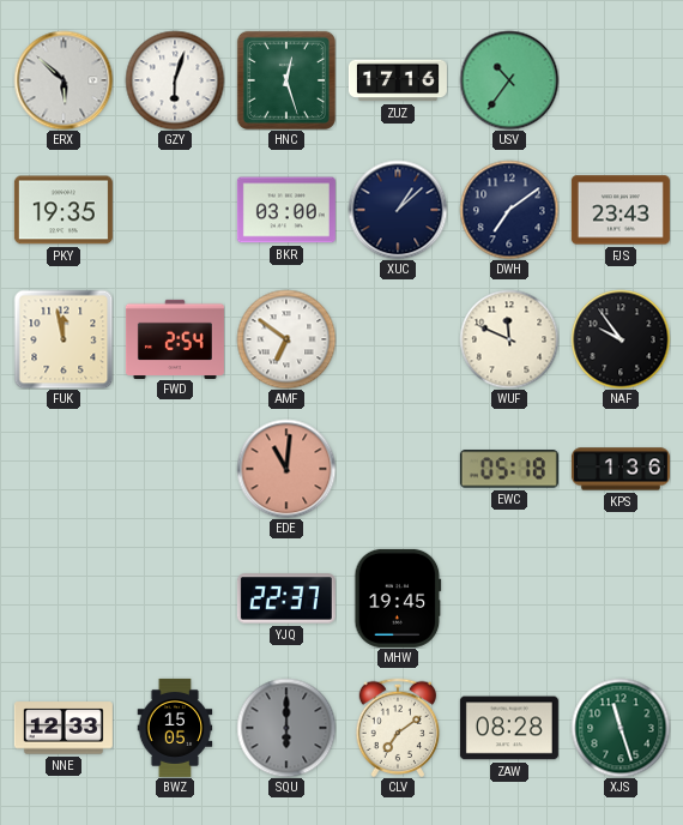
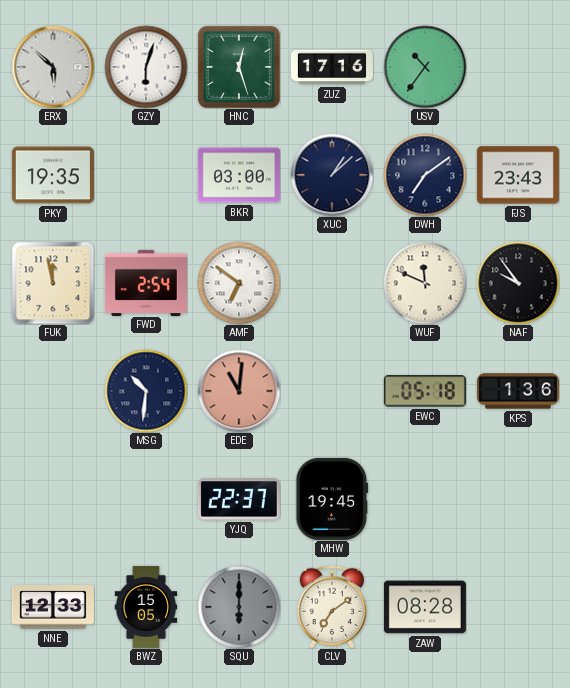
MSG: none -> 10:31 (146, 391)
XJS: 11:27 -> none (621, 728)
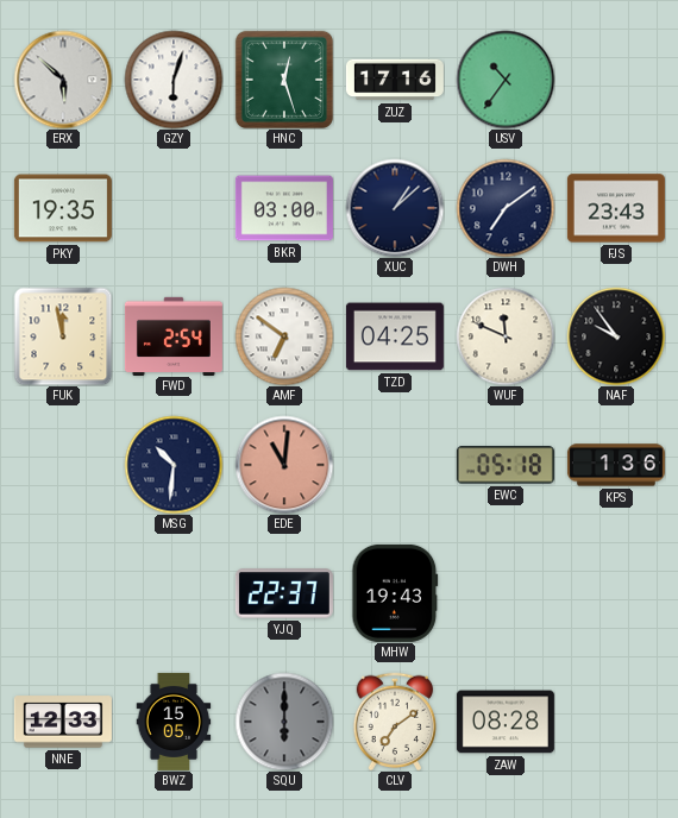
TZD: none -> 04:25 (395, 336)
MHW: 19:45 -> 19:43 (395, 593)
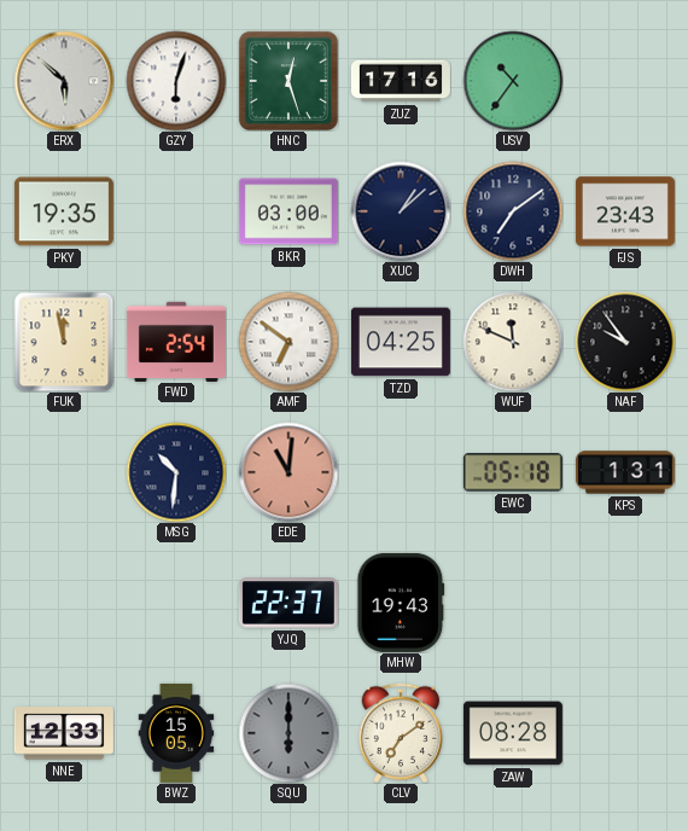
KPS: 1:36 -> 1:31 (625, 472)
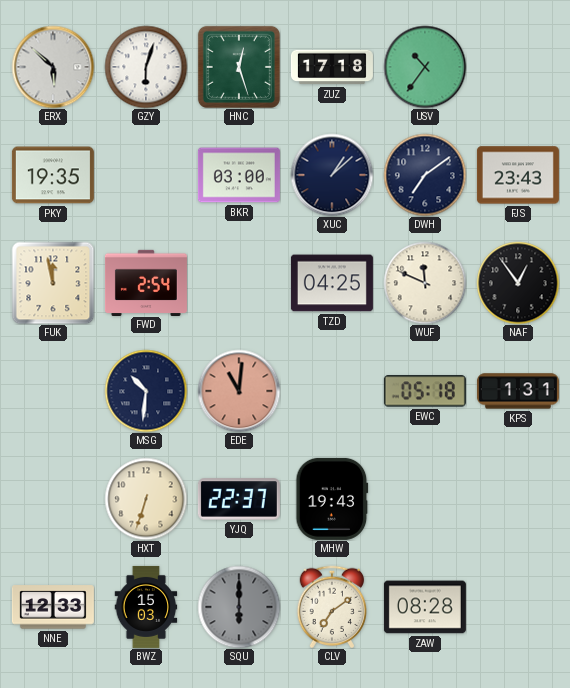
ZUZ: 17:16 -> 17:18 (332, 67)
AMF: 6:51 -> none (288, 342)
NAF: 9:54 -> 12:54 (518, 283)
HXT: none -> 6:33 (146, 499)
BWZ: 15:05 -> 15:03 (146, 607)
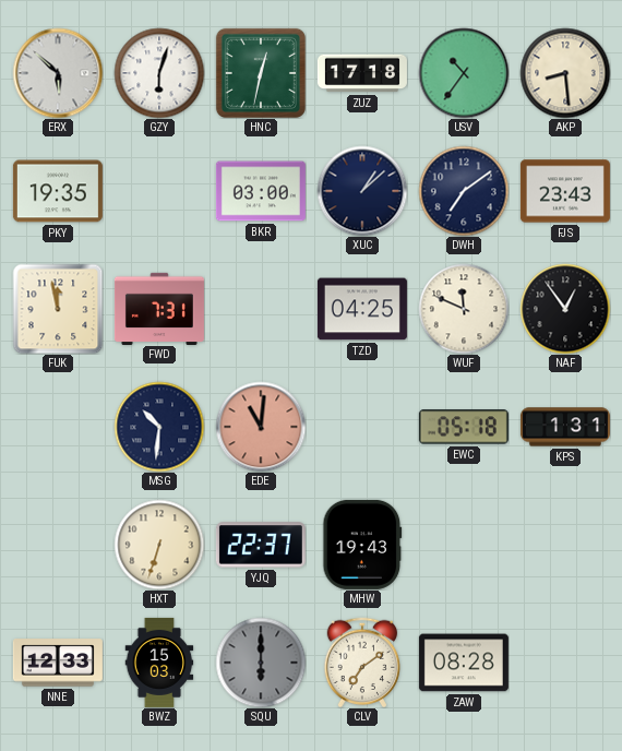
HNC: 12:27 -> 12:32 (261, 73)
AKP: none -> 8:29 (565, 73)
FWD: 2:54 -> 7:31 (159, 308)
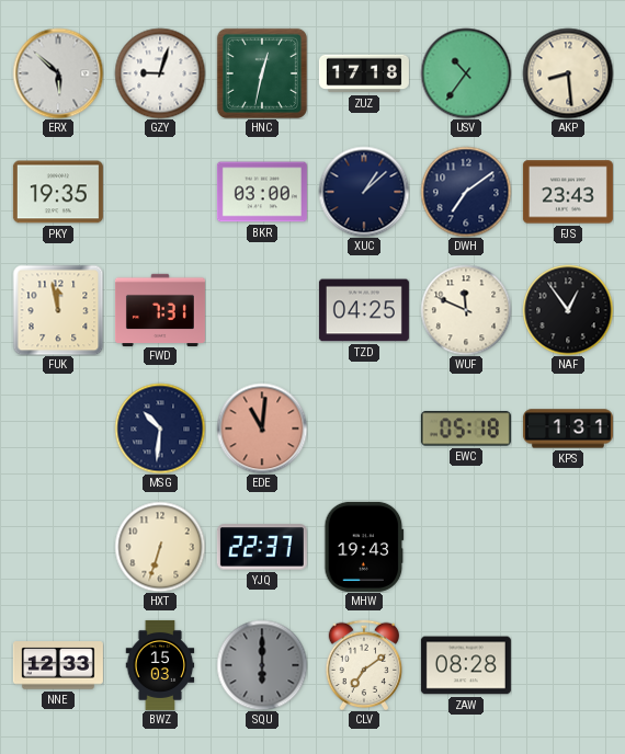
GZY: 6:03 -> 9:03 (160, 73)
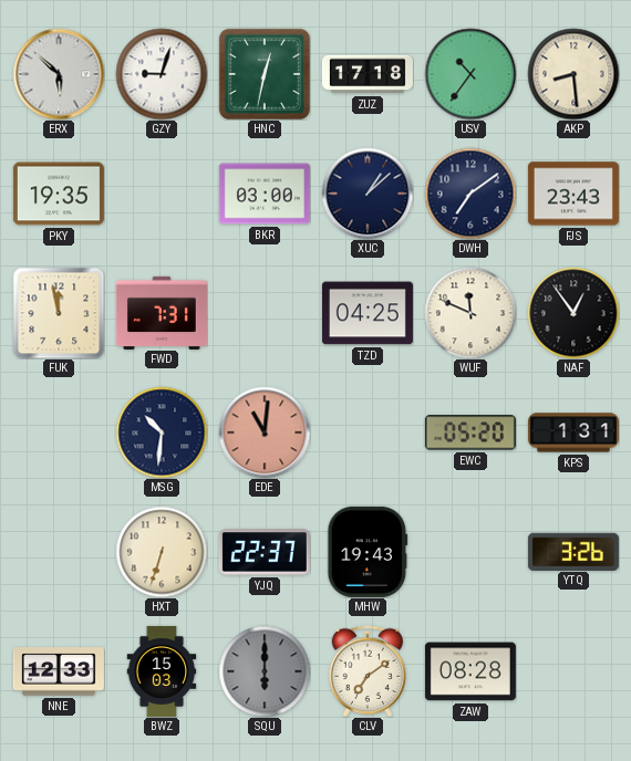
EWC: 05:18 -> 05:20 (470, 432)
YTQ: none -> 3:26 (573, 551)
